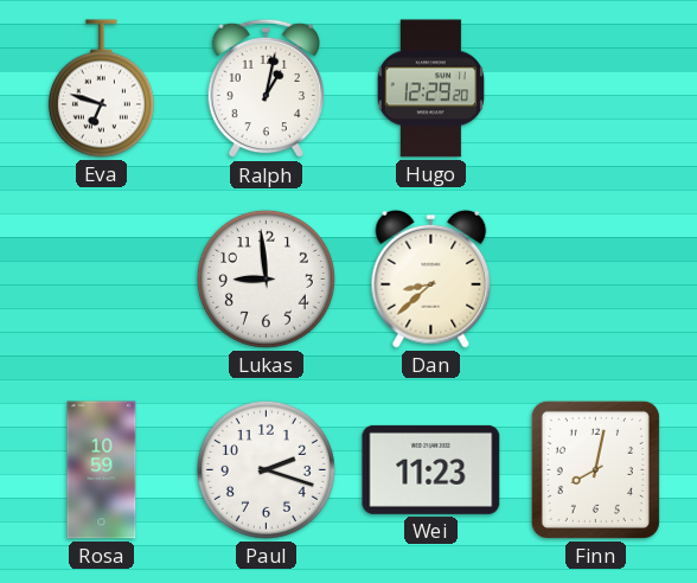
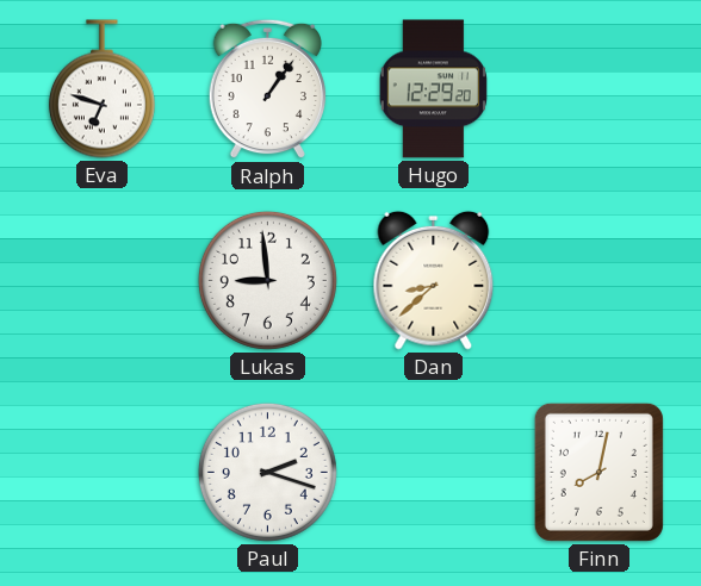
Ralph: 1:02 -> 1:06 (267, 89)
Rosa: 10:59 -> none (102, 470)
Wei: 11:23 -> none (431, 469)
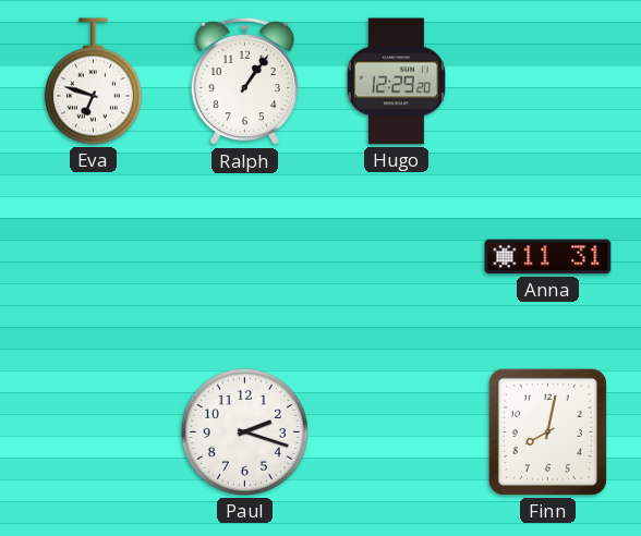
Lukas: 8:59 -> none (267, 280)
Dan: 8:38 -> none (434, 280)
Anna: none -> 11:31 (548, 257)
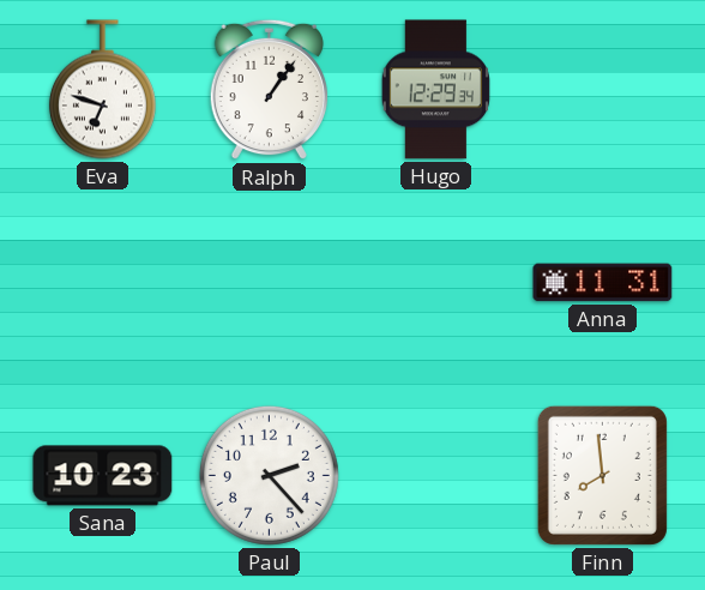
Hugo: 12:29:20 -> 12:29:34 (435, 90)
Sana: none -> 10:23 (103, 476)
Paul: 2:18 -> 2:23 (269, 475)
Finn: 8:02 -> 7:59 (602, 475)
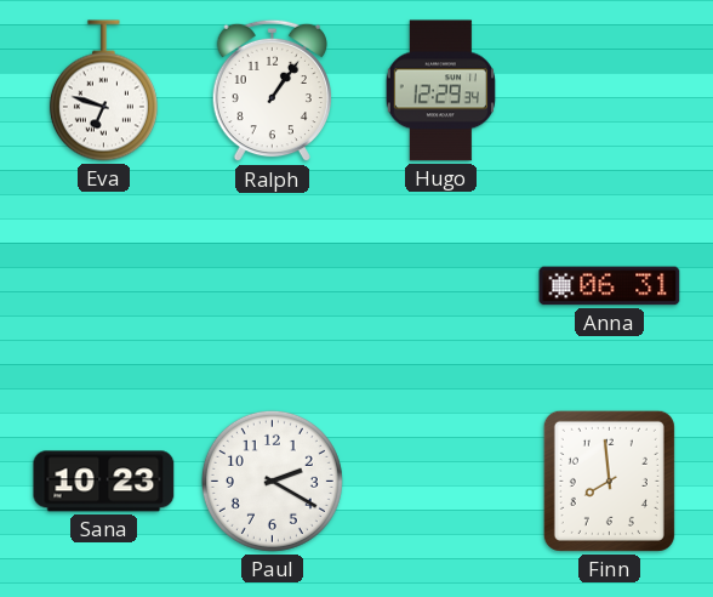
Anna: 11:31 -> 06:31 (610, 286)
Paul: 2:23 -> 2:20 (272, 481)
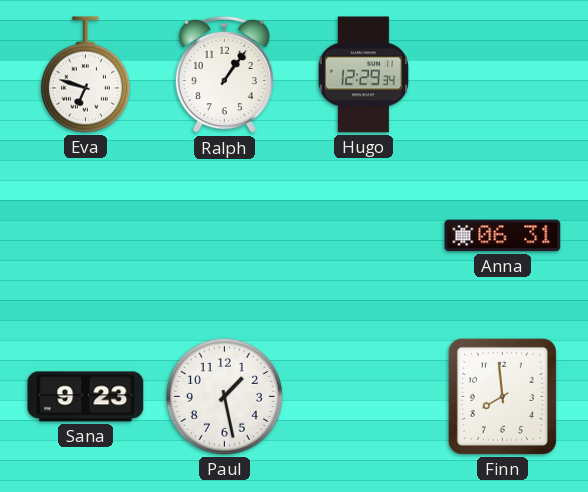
Sana: 10:23 -> 9:23 (86, 397)
Paul: 2:20 -> 1:28 (224, 396)
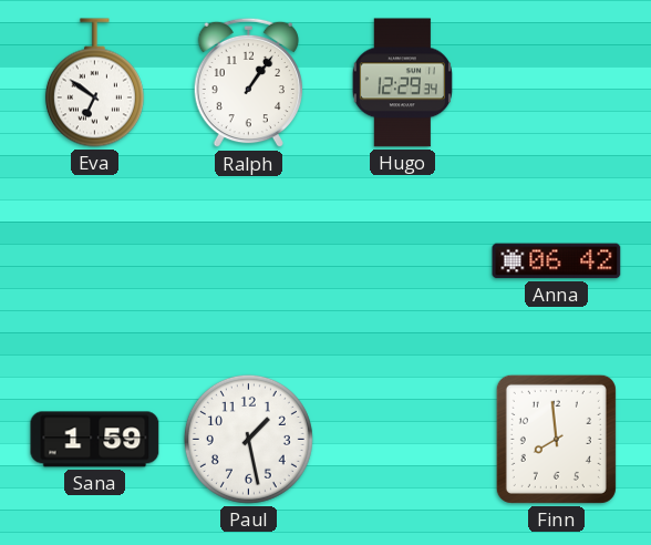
Eva: 6:48 -> 6:51 (94, 83)
Anna: 06:31 -> 06:42 (557, 261)
Sana: 9:23 -> 1:59 (95, 440)
